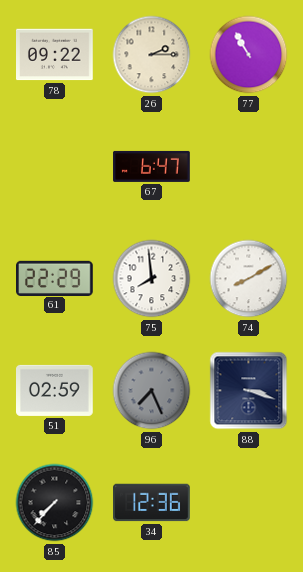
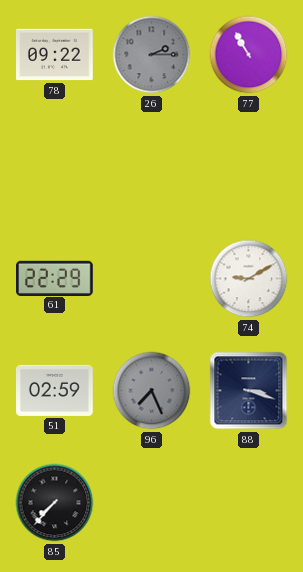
26 dial: cream -> grey (152, 55)
67: 6:47 -> none (152, 166)
75: 7:59 -> none (152, 279)
74: 8:10 -> 9:10 (249, 279)
34: 12:36 -> none (152, 503)
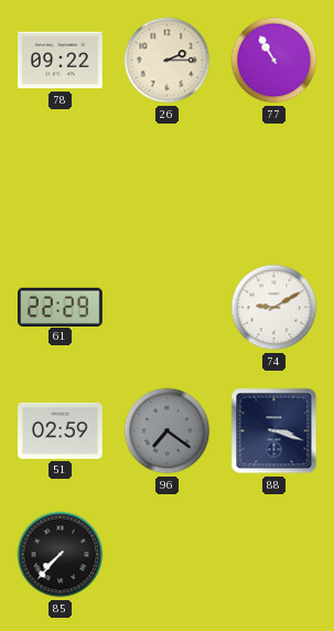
26 dial: grey -> cream (168, 61)
96: 7:26 -> 7:21 (168, 431)
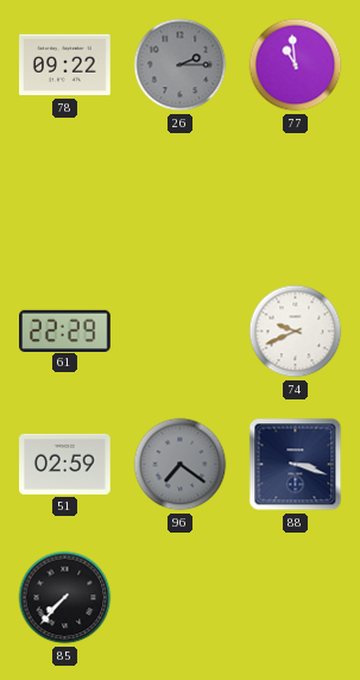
26 dial: cream -> grey (181, 65)
77: 10:55 -> 10:59 (296, 65)
74: 9:10 -> 9:41 (296, 332)
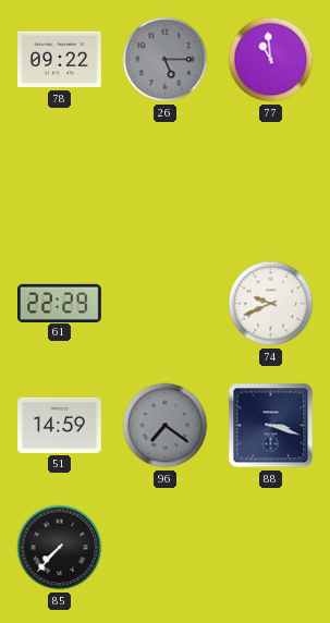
26: 2:15 -> 5:15 (166, 60)
51: 02:59 -> 14:59 (60, 425)
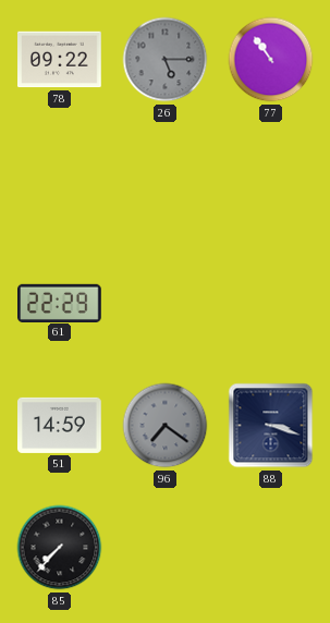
77: 10:59 -> 10:54 (271, 60)
74: 9:41 -> none (271, 304)
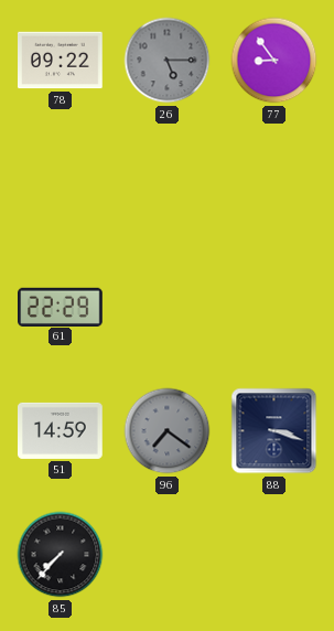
77: 10:54 -> 8:54 (274, 61)
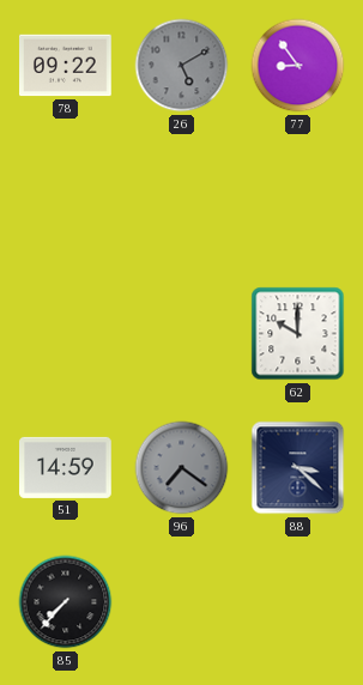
26: 5:15 -> 5:10 (182, 66)
61: 22:29 -> none (61, 307)
62: none -> 10:00 (298, 334)
88: 3:18 -> 3:22 (298, 468)
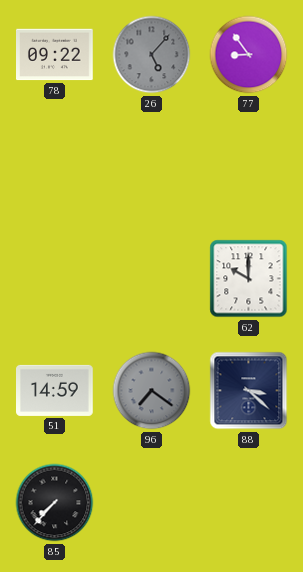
26: 5:10 -> 5:07 (152, 55)
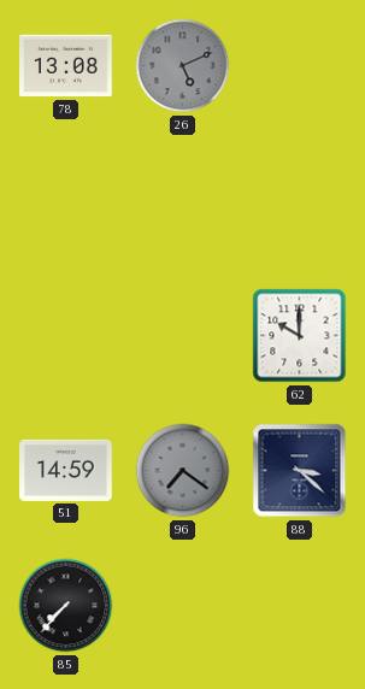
78: 09:22 -> 13:08 (66, 66)
26: 5:07 -> 5:11 (183, 66)
77: 8:54 -> none (249, 55)
